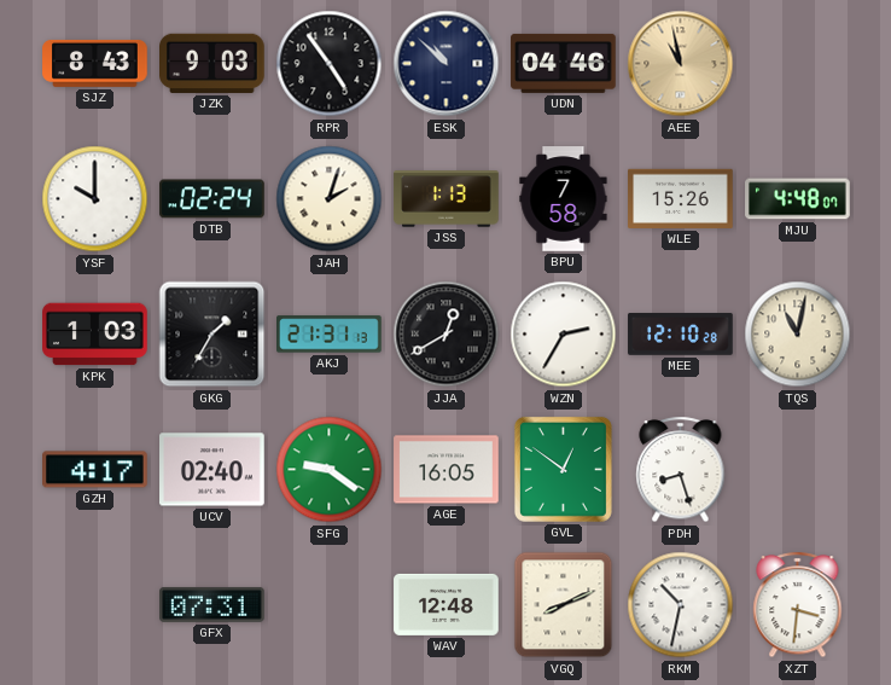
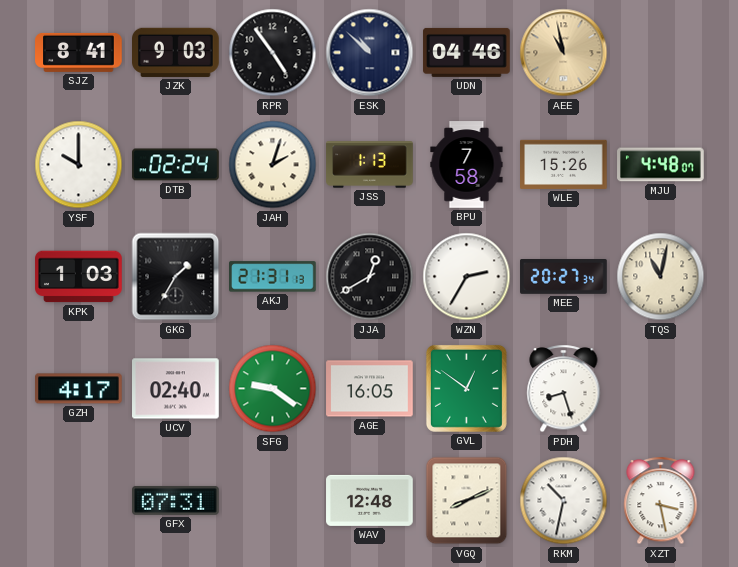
SJZ: 8:43 -> 8:41 (79, 52)
MEE: 12:10 -> 20:27 (564, 277)
XZT: 3:31 -> 3:28 (661, 501)
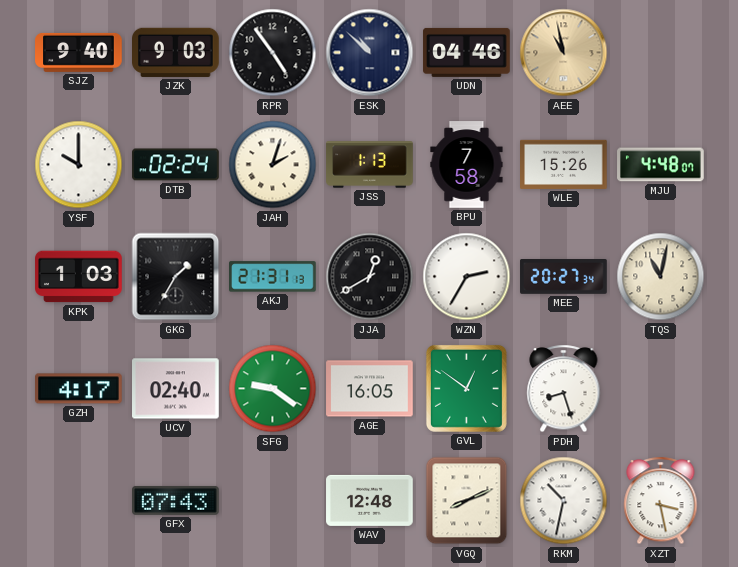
SJZ: 8:41 -> 9:40 (79, 52)
GFX: 07:31 -> 07:43 (176, 500)
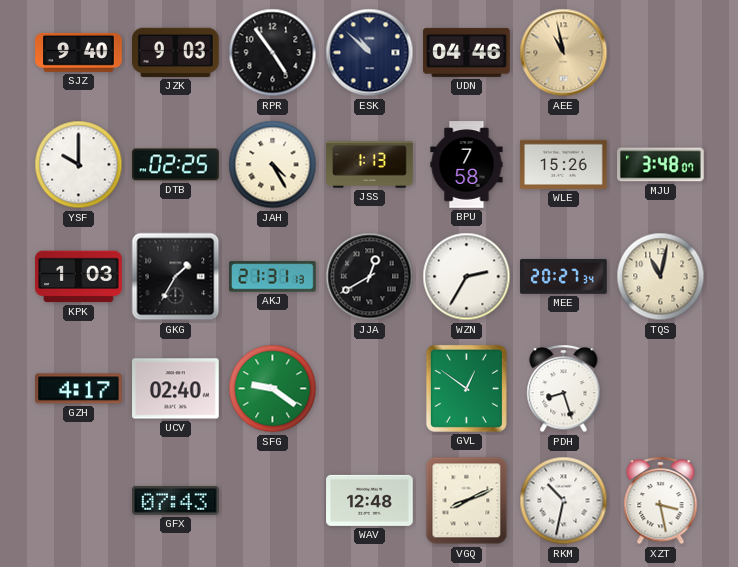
DTB: 02:24 -> 02:25 (176, 165)
JAH: 2:03 -> 4:25 (273, 165)
MJU: 4:48 -> 3:48 (661, 165)
AGE: 16:05 -> none (370, 389)
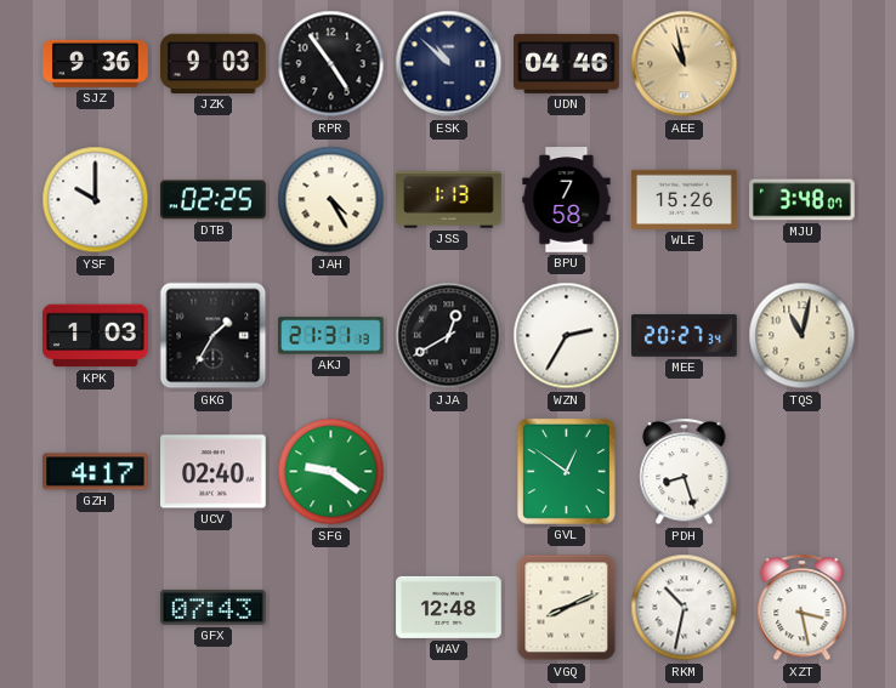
SJZ: 9:40 -> 9:36 (96, 63)
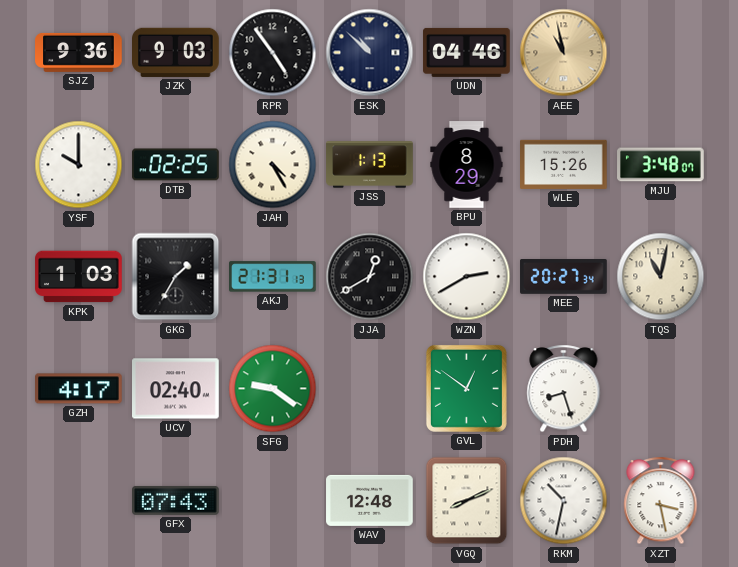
BPU: 7:58 -> 8:29 (467, 165)
WZN: 2:35 -> 2:40 (467, 277)
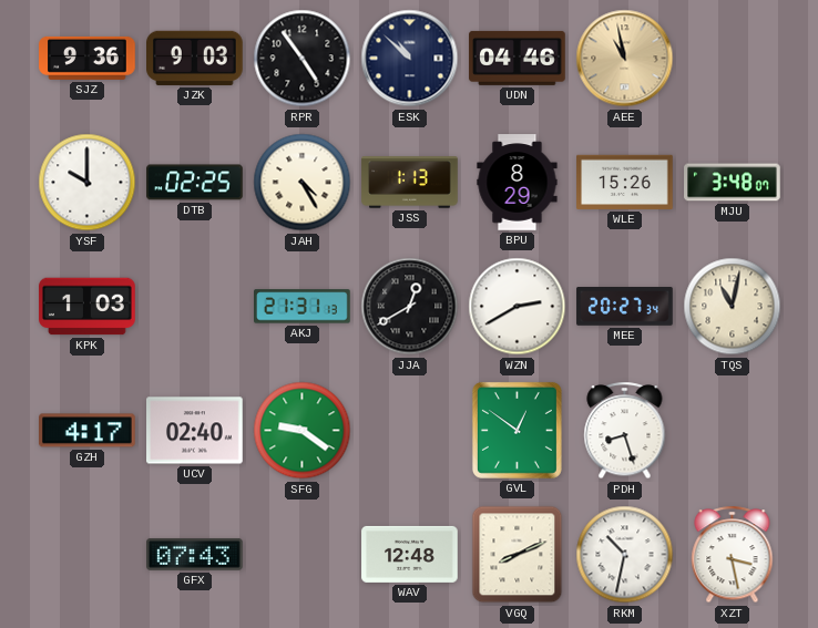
GKG: 1:35 -> none (176, 277)
